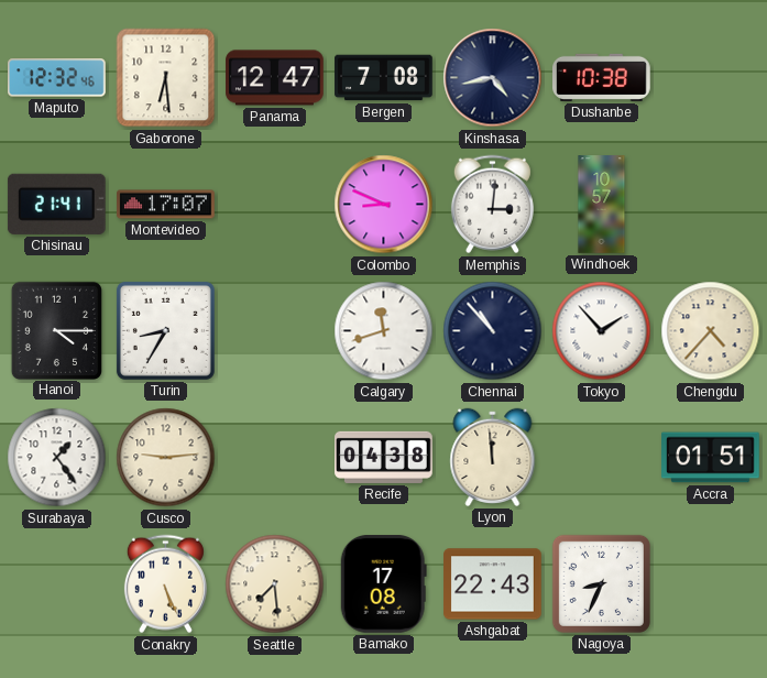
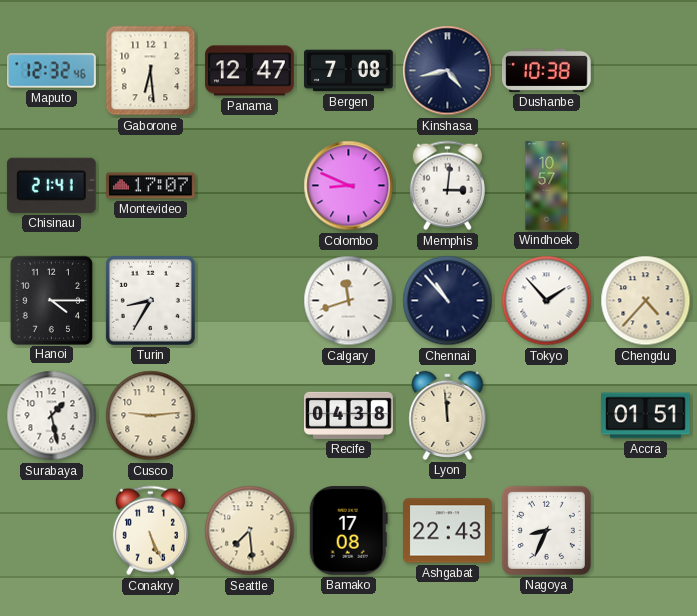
Surabaya: 1:24 -> 1:28 (52, 416)
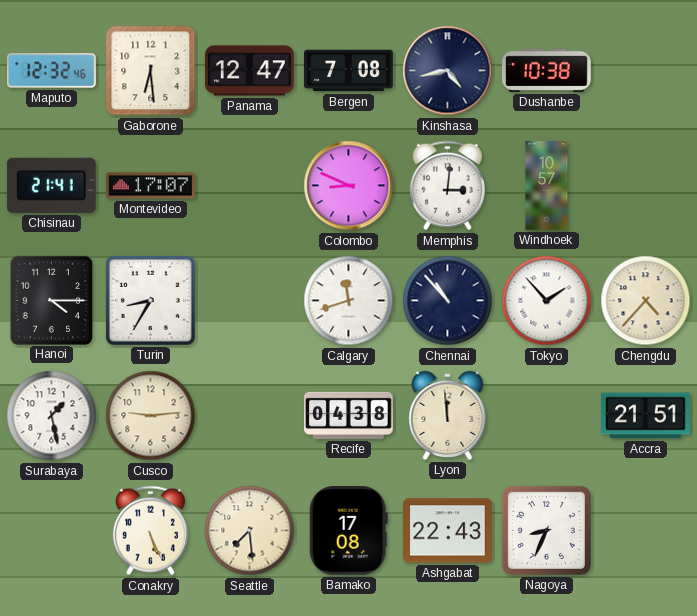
Accra: 01:51 -> 21:51 (646, 416)
